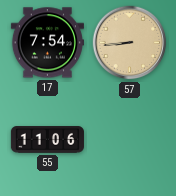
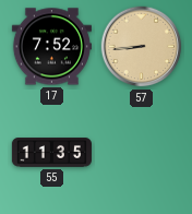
17: 7:54 -> 7:52 (51, 47)
55: 11:06 -> 11:35 (51, 153)
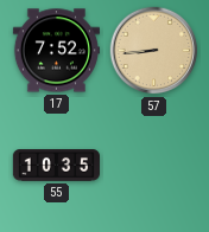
55: 11:35 -> 10:35 (56, 166)
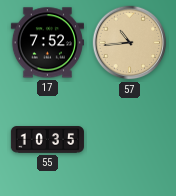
57: 8:44 -> 10:44 (130, 43)
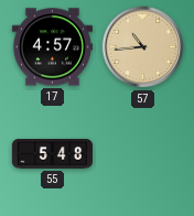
17: 7:52 -> 4:57 (52, 47)
55: 10:35 -> 5:48 (52, 154)
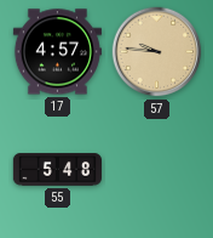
57: 10:44 -> 9:46 (157, 52)
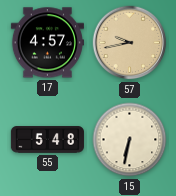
57: 9:46 -> 9:43 (130, 43)
15: none -> 6:32 (130, 140)
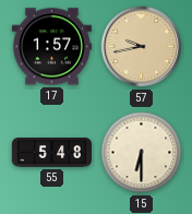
17: 4:57 -> 1:57 (51, 47)
15: 6:32 -> 6:30 (142, 153)
